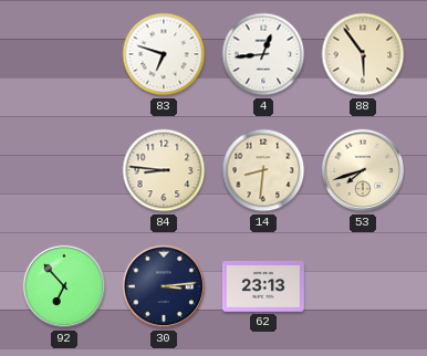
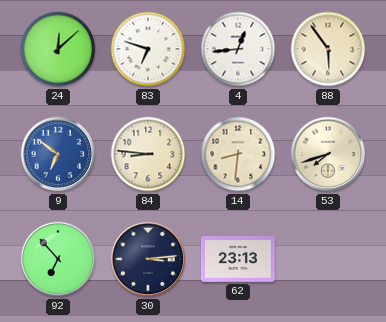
24: none -> 12:08 (58, 49)
9: none -> 6:51 (58, 154)
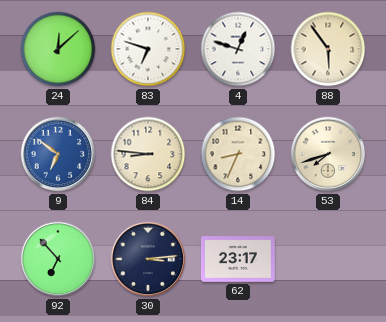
4: 12:44 -> 12:48 (238, 49)
14: 8:31 -> 8:34 (238, 154)
62: 23:13 -> 23:17 (238, 260)
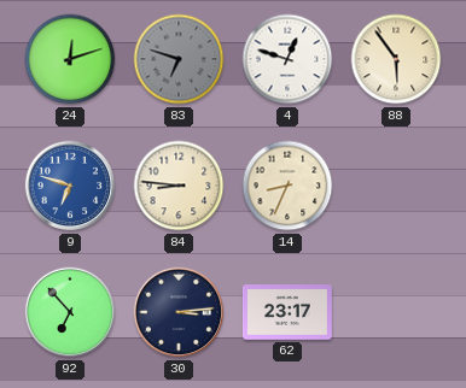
24: 12:08 -> 12:12 (70, 59)
83 dial: white -> grey (179, 59)
9: 6:51 -> 6:48 (70, 186)
53: 7:42 -> none (328, 154)
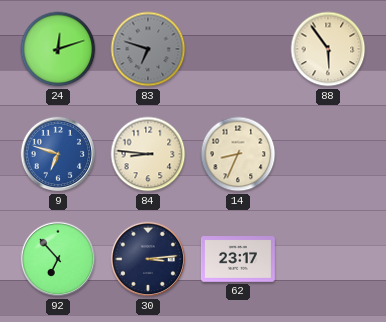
4: 12:48 -> none (287, 59)
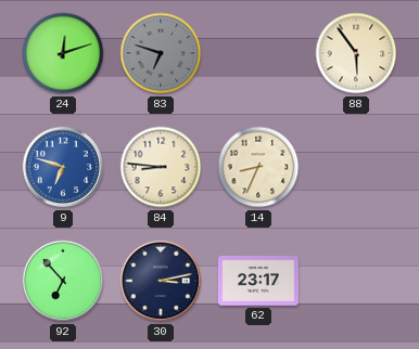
30: 3:14 -> 3:13 (161, 281)
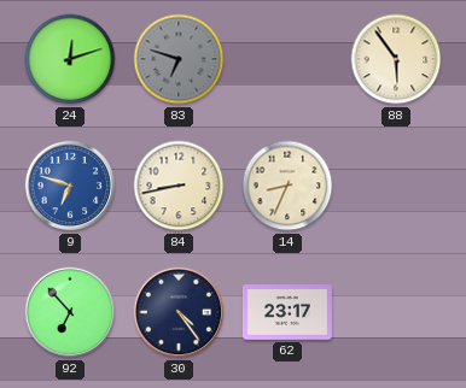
84: 8:46 -> 8:43 (179, 186)
30: 3:13 -> 4:24 (179, 312)
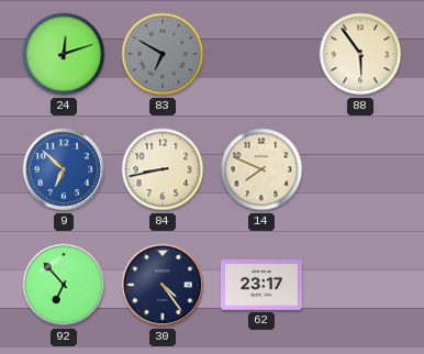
83: 6:48 -> 6:50 (163, 54)
9: 6:48 -> 6:52 (64, 169)
14: 8:34 -> 7:49 (261, 169)
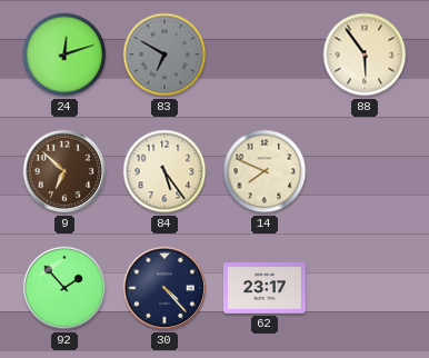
9 dial: blue -> brown (64, 171)
84: 8:43 -> 5:24 (164, 171)
92: 6:53 -> 1:53 (64, 288)
30: 4:24 -> 4:23 (164, 288)
